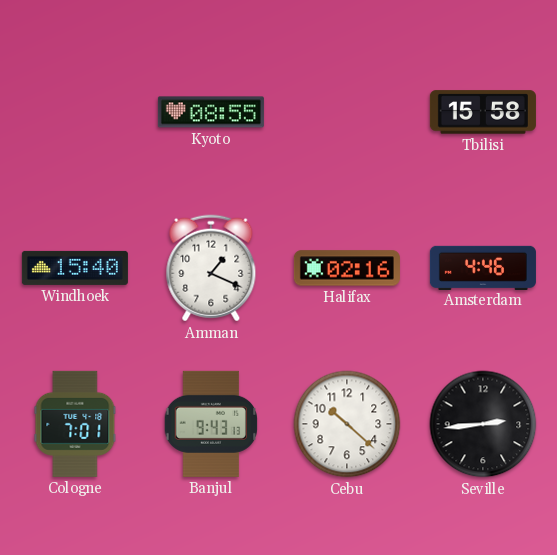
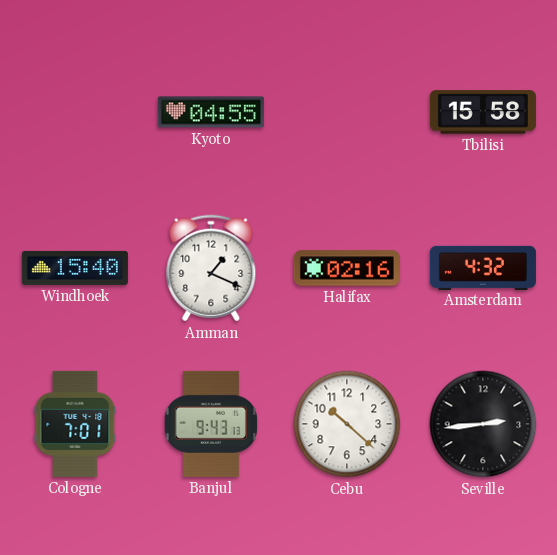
Kyoto: 08:55 -> 04:55 (211, 112)
Amsterdam: 4:46 -> 4:32 (483, 267)
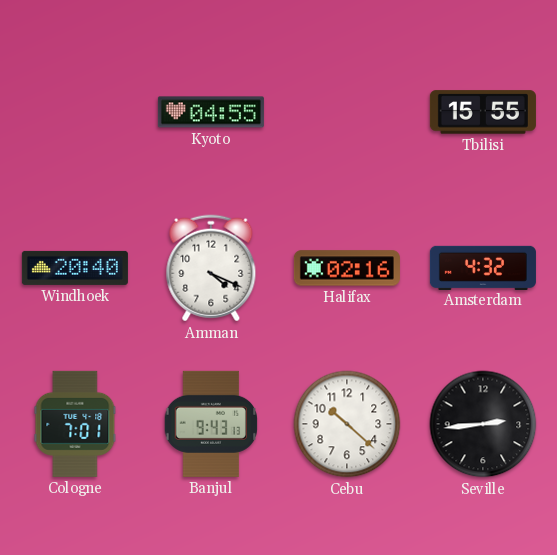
Tbilisi: 15:58 -> 15:55 (483, 112)
Windhoek: 15:40 -> 20:40 (75, 268)
Amman: 1:19 -> 4:19 (211, 268)
